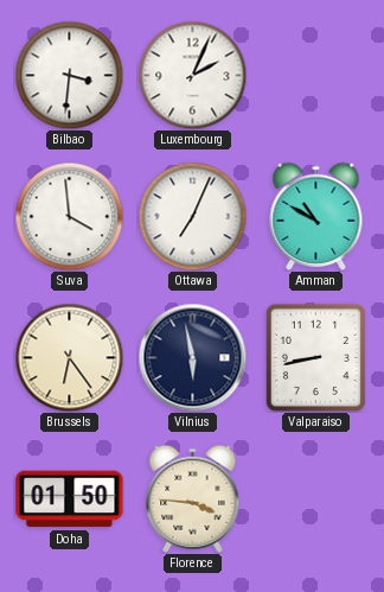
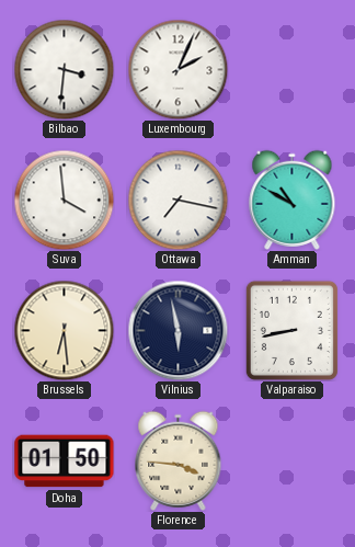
Ottawa: 7:04 -> 7:17 (177, 200)
Brussels: 6:24 -> 6:29 (64, 330)
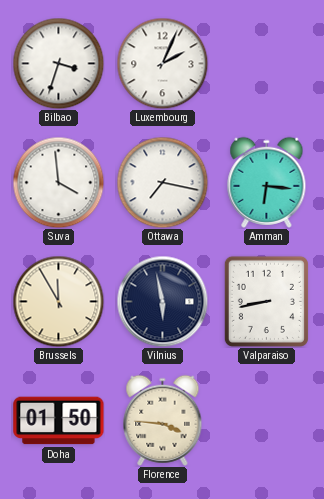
Bilbao: 3:31 -> 3:33 (58, 63)
Amman: 10:50 -> 6:16 (267, 182)
Brussels: 6:29 -> 11:55 (58, 301)
